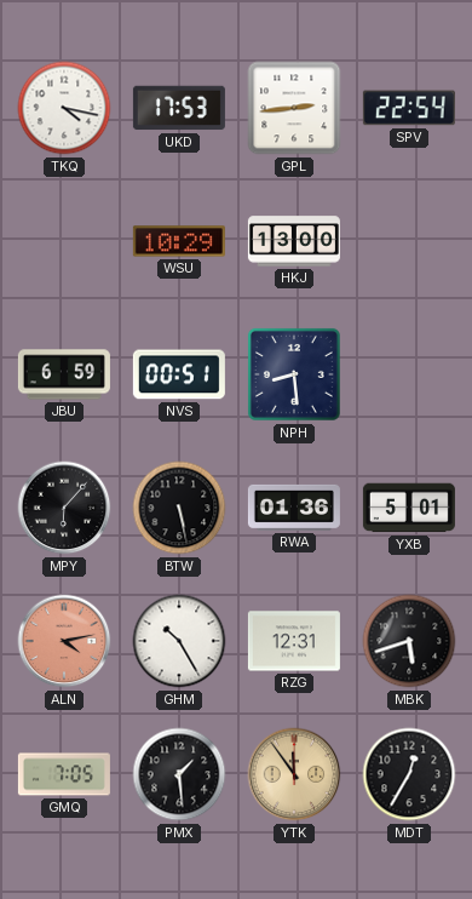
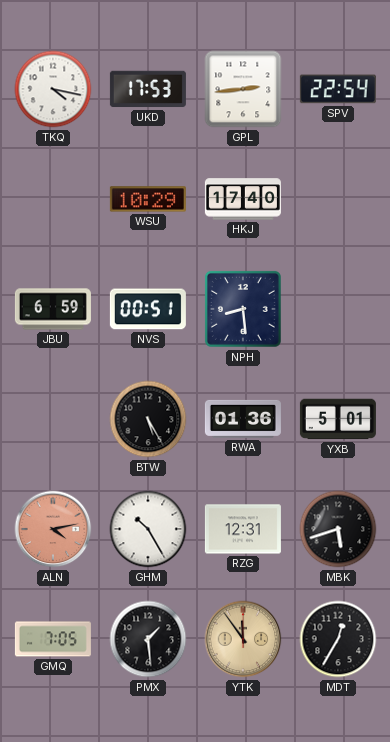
HKJ: 13:00 -> 17:40 (243, 199)
MPY: 6:07 -> none (64, 508)
BTW: 5:28 -> 5:25 (148, 419)
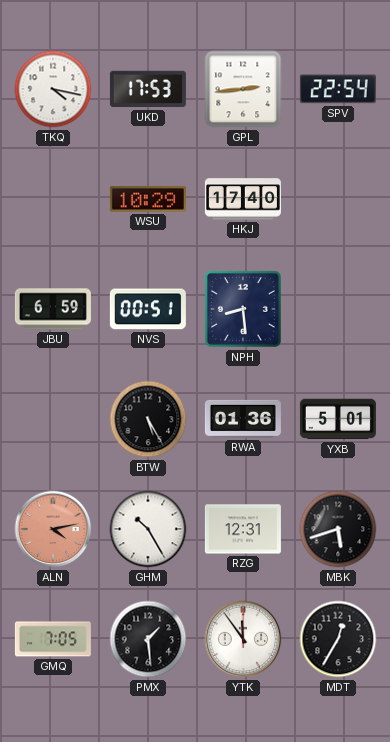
YTK dial: champagne -> white (243, 639)
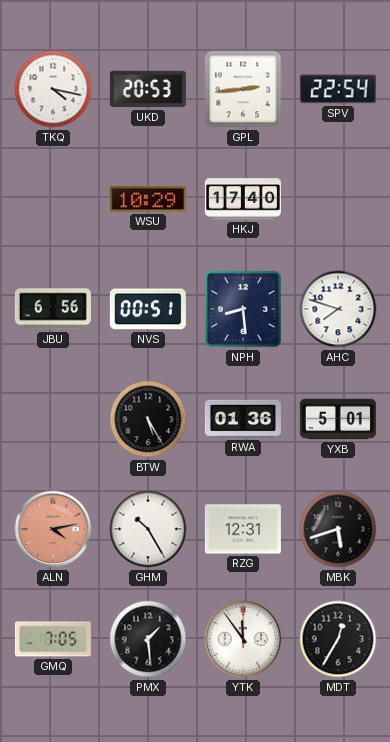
UKD: 17:53 -> 20:53 (148, 89)
JBU: 6:59 -> 6:56 (53, 309)
AHC: none -> 7:48 (338, 309)
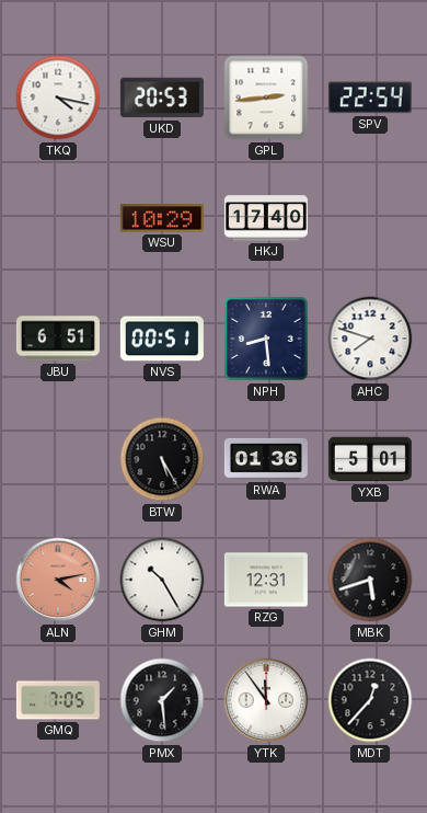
JBU: 6:56 -> 6:51 (58, 339)
MDT: 12:35 -> 12:37 (370, 700)
